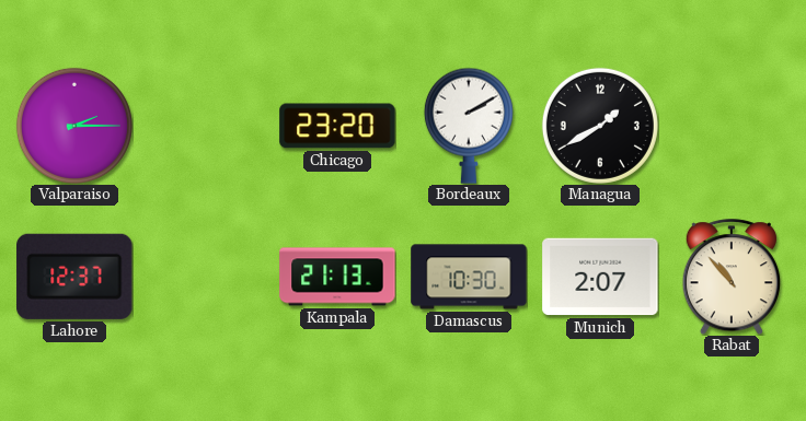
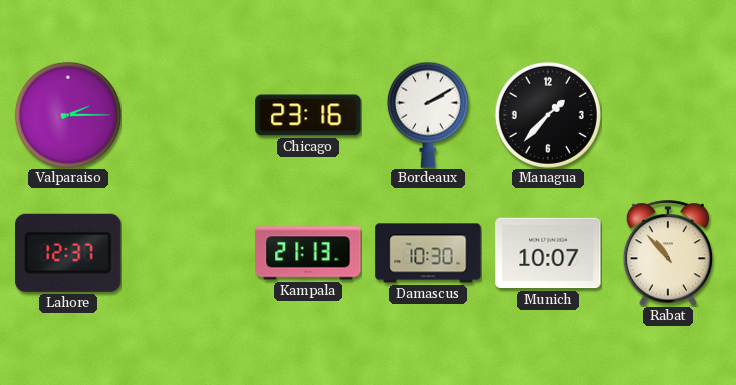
Chicago: 23:20 -> 23:16 (308, 115)
Managua: 1:40 -> 1:37 (548, 115)
Munich: 2:07 -> 10:07 (548, 253)
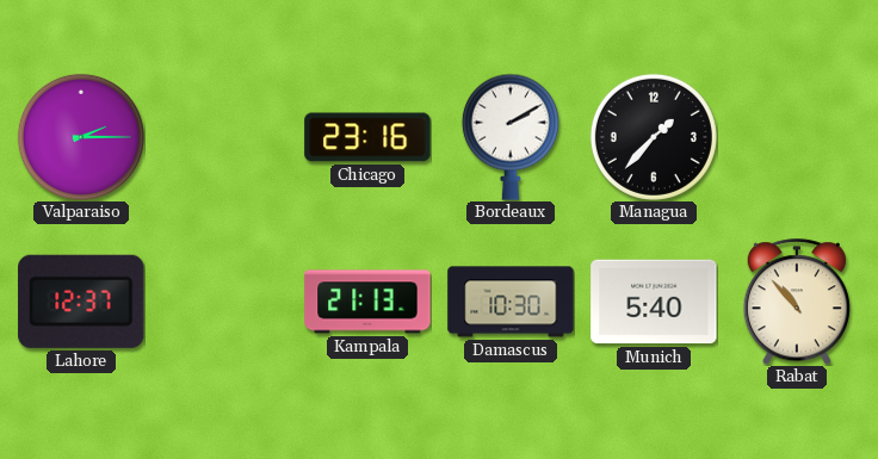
Munich: 10:07 -> 5:40 (654, 302)
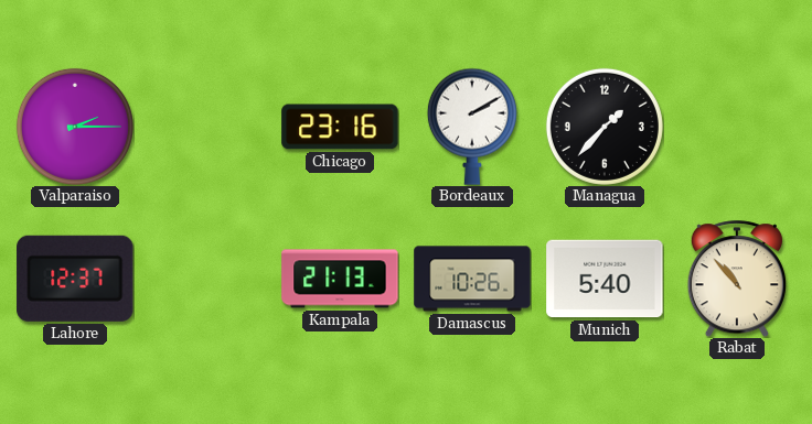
Damascus: 10:30 -> 10:26 (472, 279)
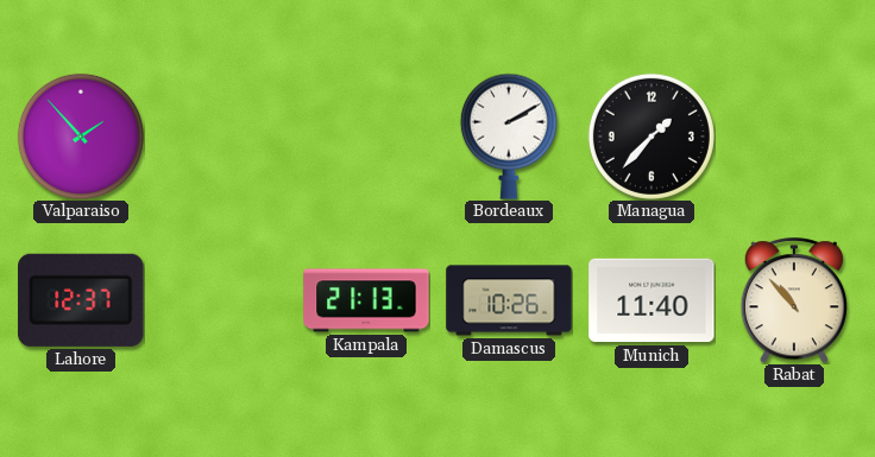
Valparaiso: 2:15 -> 1:53 (81, 137)
Chicago: 23:16 -> none (340, 127)
Munich: 5:40 -> 11:40 (651, 300)
